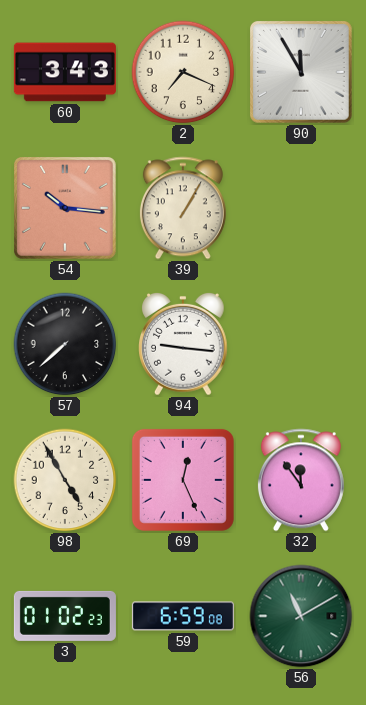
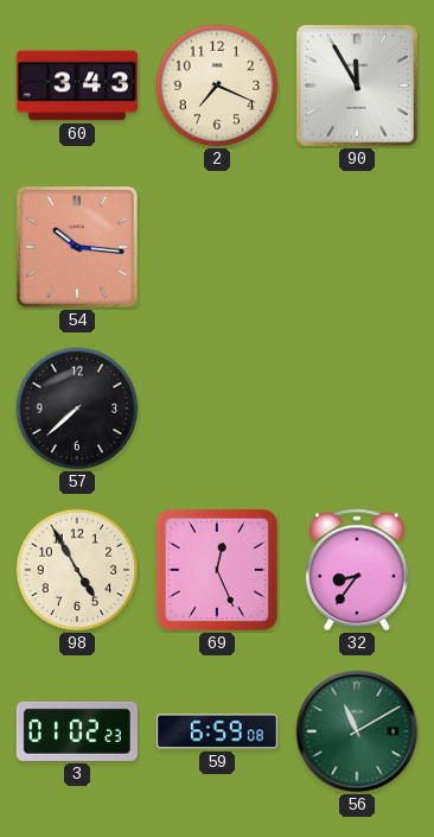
39: 1:05 -> none (183, 208)
94: 9:16 -> none (184, 344)
32: 11:54 -> 8:36 (357, 570)
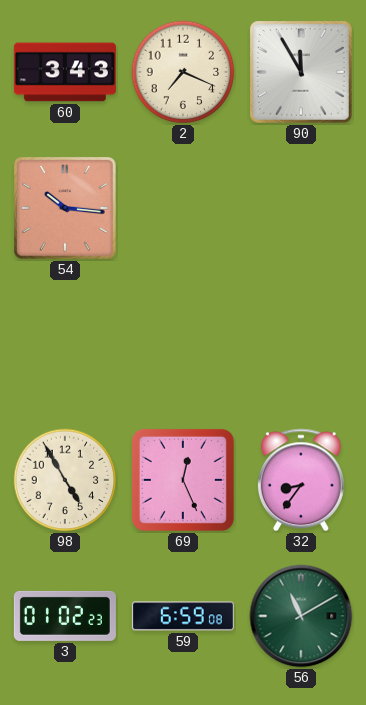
57: 7:38 -> none (77, 408)
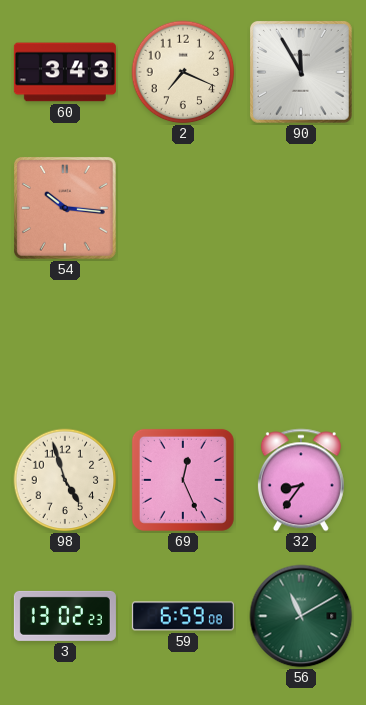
98: 4:55 -> 4:57 (65, 480)
3: 01:02 -> 13:02 (65, 616)
